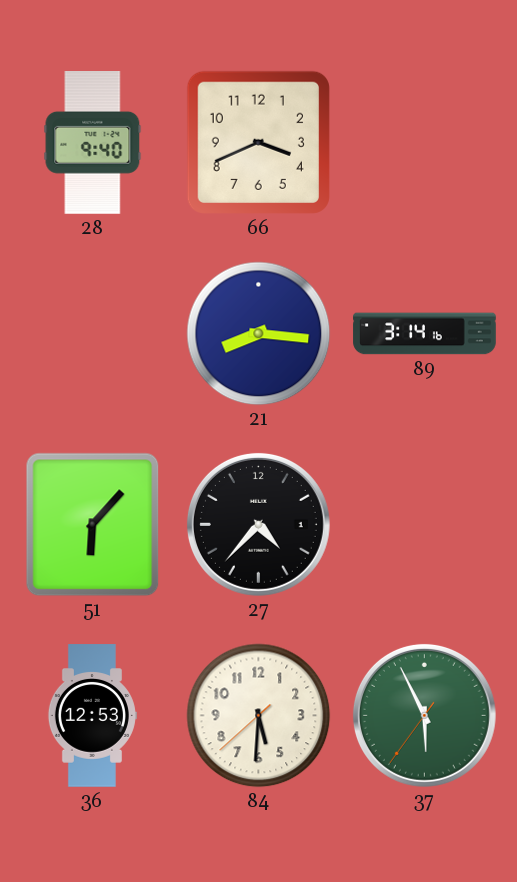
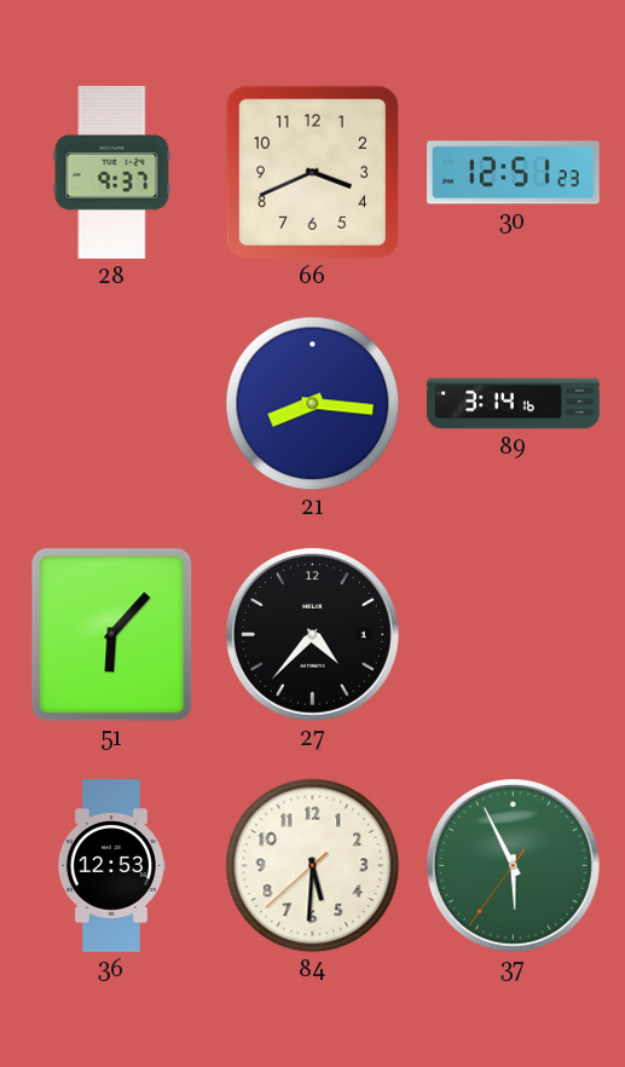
28: 9:40 -> 9:37 (112, 173)
30: none -> 12:51 (514, 173)
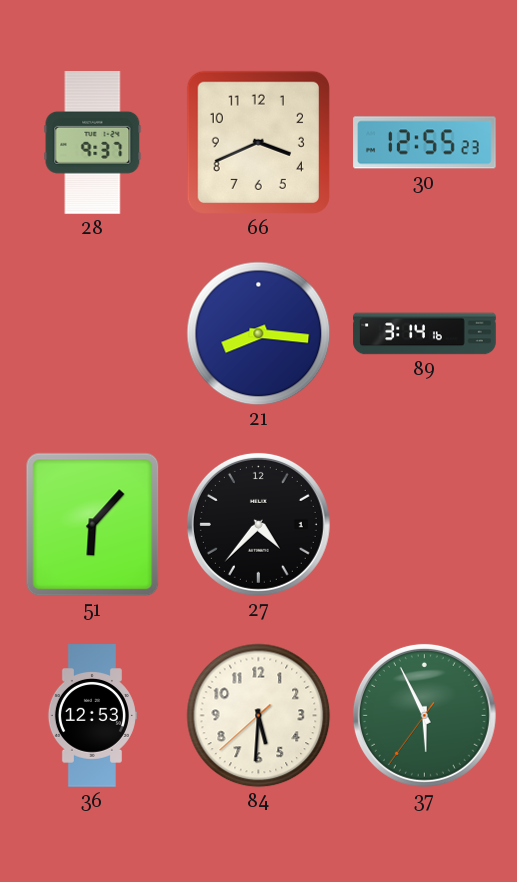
30: 12:51 -> 12:55 (425, 143)
